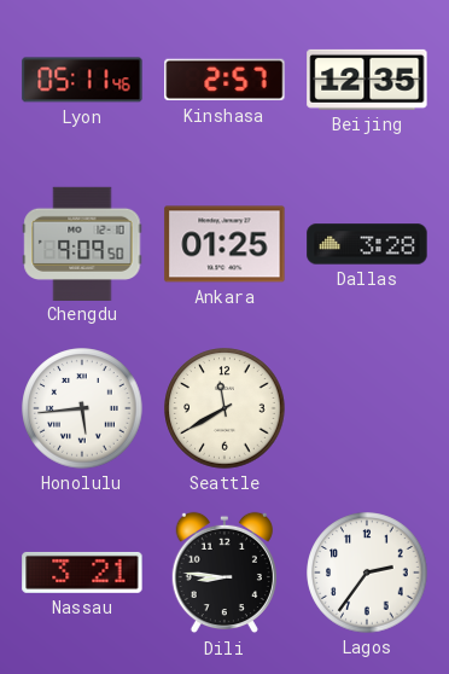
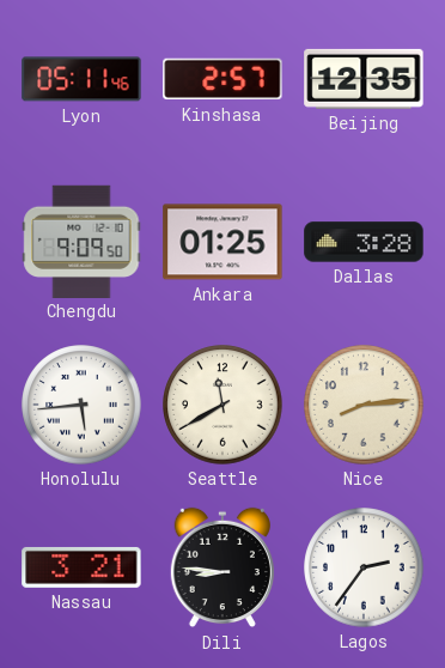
Nice: none -> 8:14 (364, 405)
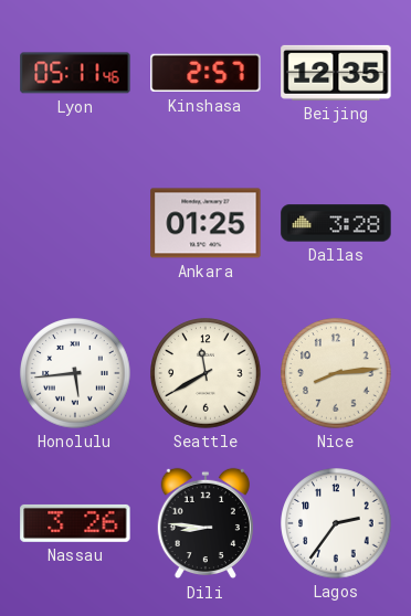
Chengdu: 9:09 -> none (81, 241)
Nassau: 3:21 -> 3:26 (75, 523)
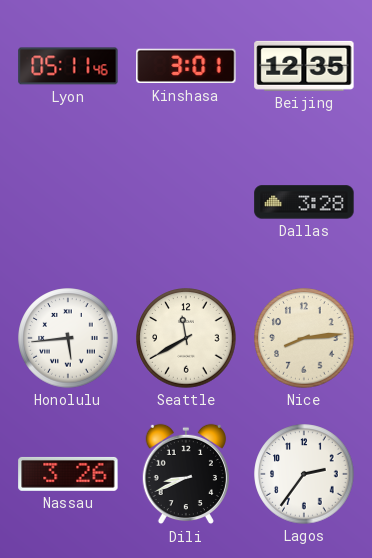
Kinshasa: 2:57 -> 3:01 (186, 66)
Ankara: 01:25 -> none (205, 223)
Dili: 8:46 -> 8:41 (186, 474)
